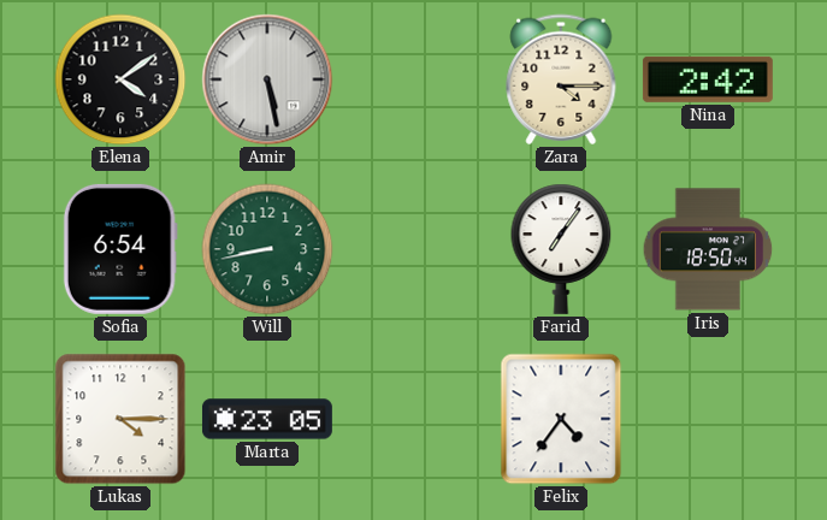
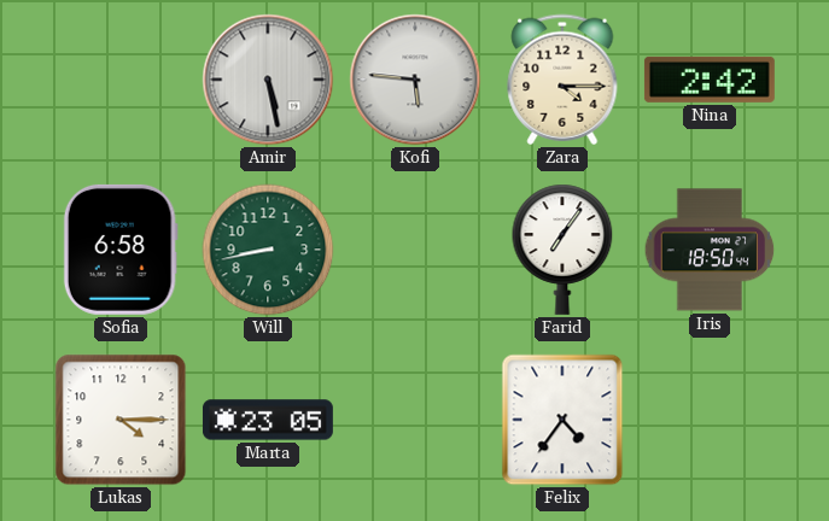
Elena: 4:09 -> none (120, 79)
Kofi: none -> 5:46 (415, 80)
Sofia: 6:54 -> 6:58 (121, 250)
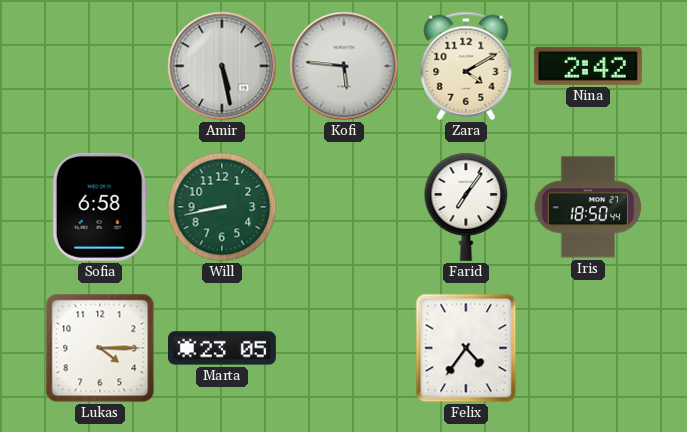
Zara: 4:15 -> 4:10 (466, 66)
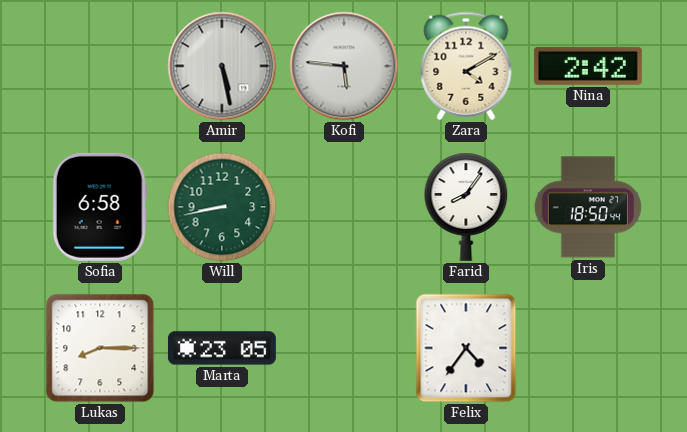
Farid: 7:06 -> 8:06 (466, 207)
Lukas: 4:15 -> 8:15 (100, 348)
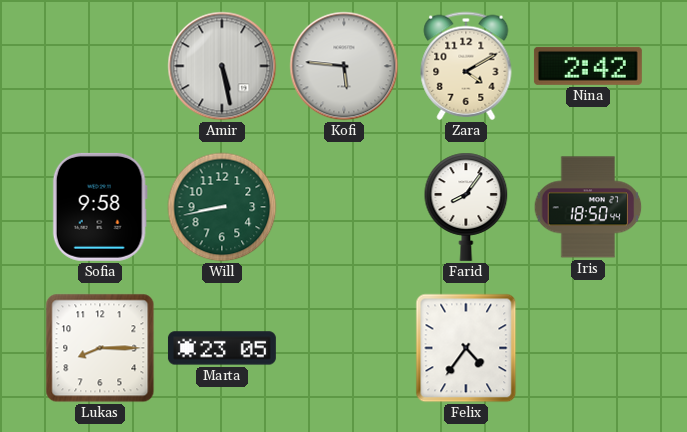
Sofia: 6:58 -> 9:58 (100, 207)
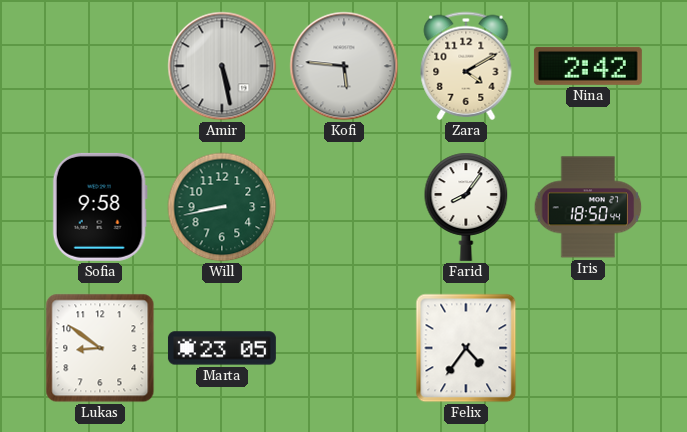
Lukas: 8:15 -> 8:51 (100, 348)
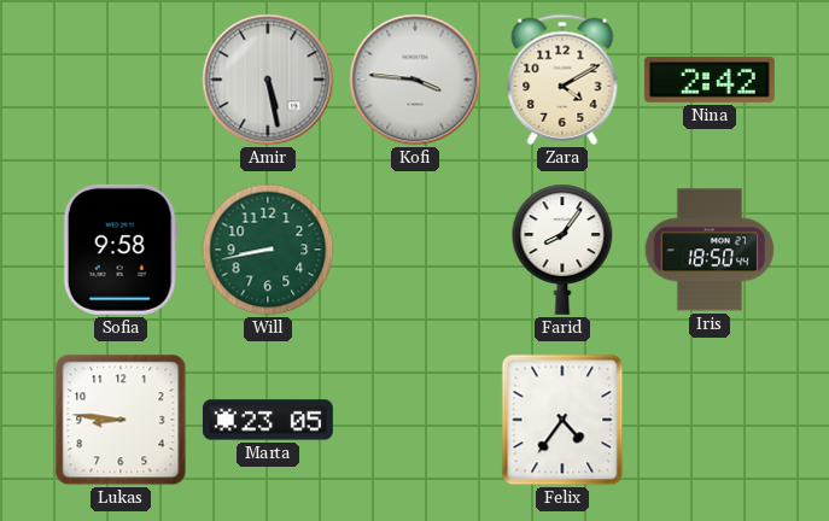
Kofi: 5:46 -> 3:46 (415, 80)
Lukas: 8:51 -> 8:46 (121, 420)
